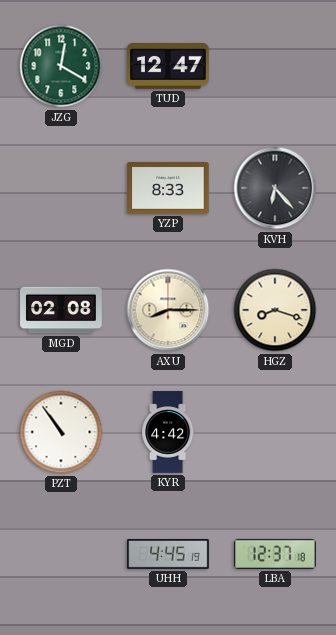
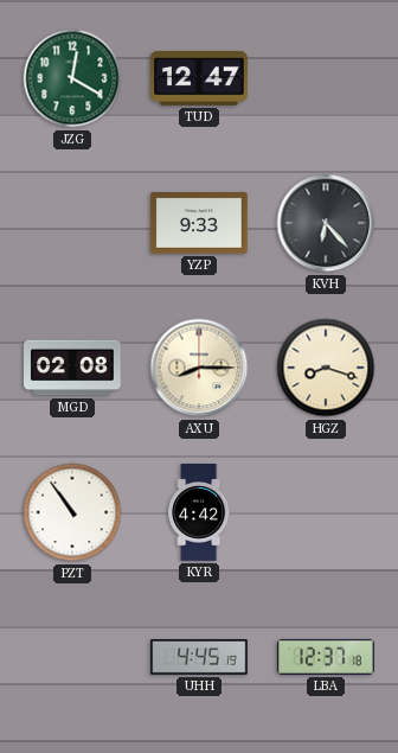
YZP: 8:33 -> 9:33 (199, 224)
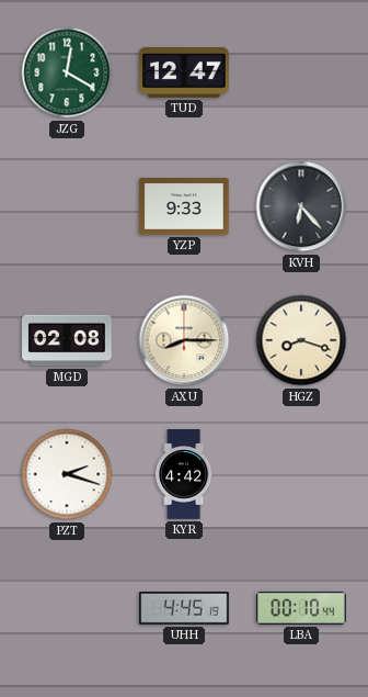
PZT: 10:54 -> 2:18 (67, 474)
LBA: 12:37 -> 00:10 (301, 608)
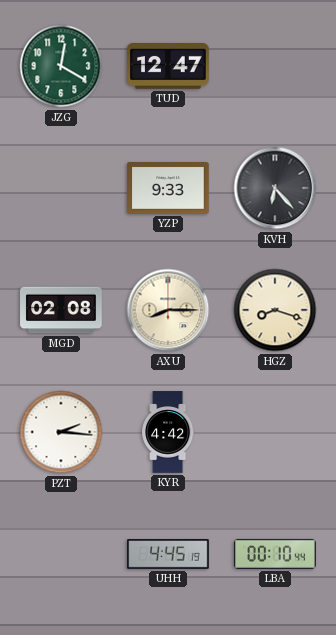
PZT: 2:18 -> 2:16 (61, 432)
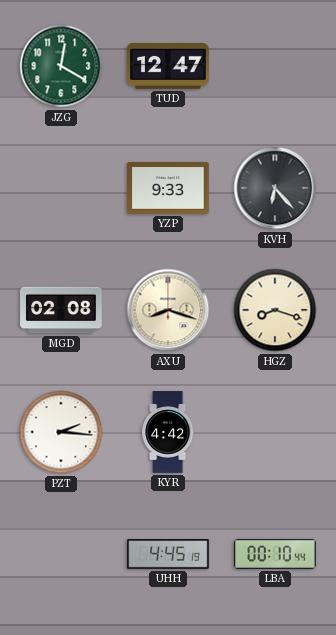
AXU: 8:15 -> 8:18 (168, 310)
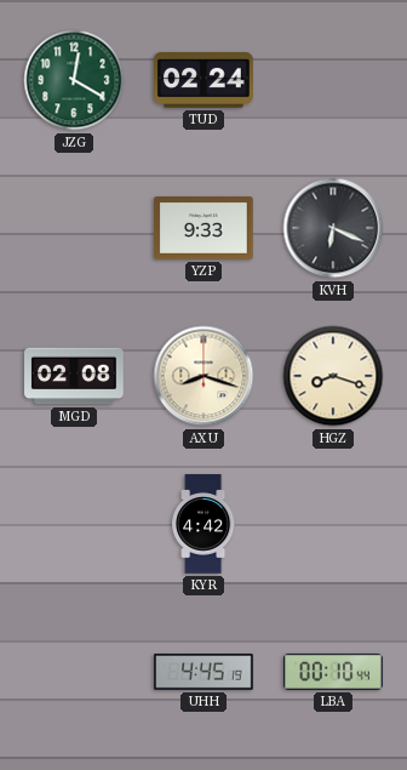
TUD: 12:47 -> 02:24 (205, 81)
KVH: 6:23 -> 6:19 (333, 228)
PZT: 2:16 -> none (61, 432)
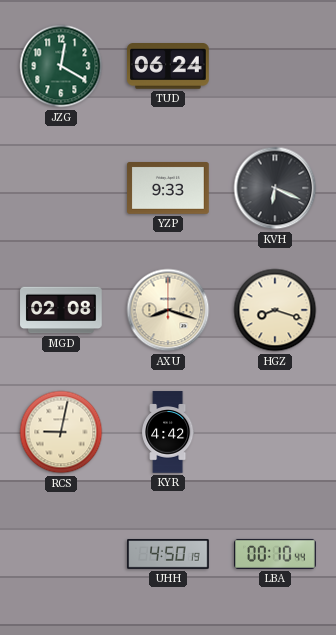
TUD: 02:24 -> 06:24 (169, 67)
RCS: none -> 9:02 (61, 432)
UHH: 4:45 -> 4:50 (168, 555)
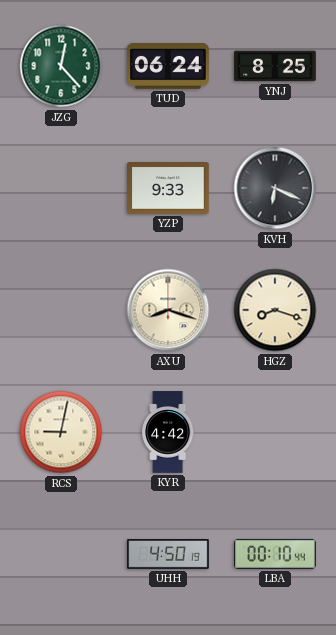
JZG: 12:20 -> 12:23 (61, 66)
YNJ: none -> 8:25 (275, 66)
MGD: 02:08 -> none (61, 310)
